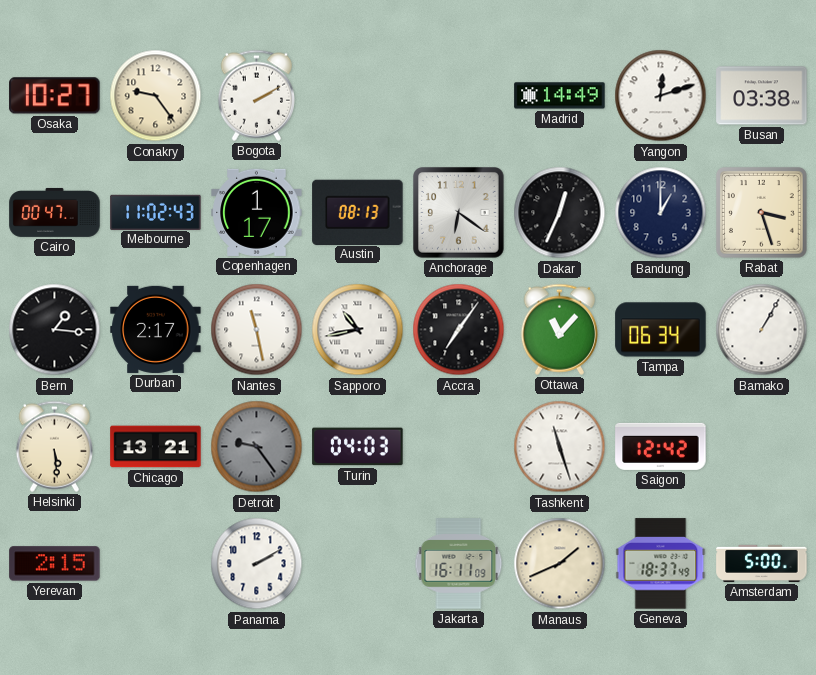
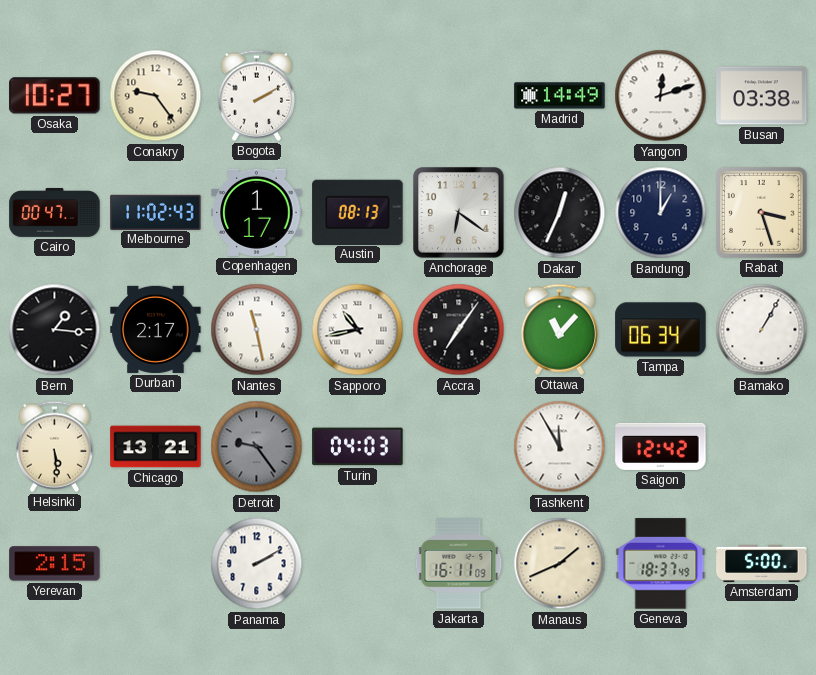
Tashkent: 11:27 -> 11:55 (560, 447)
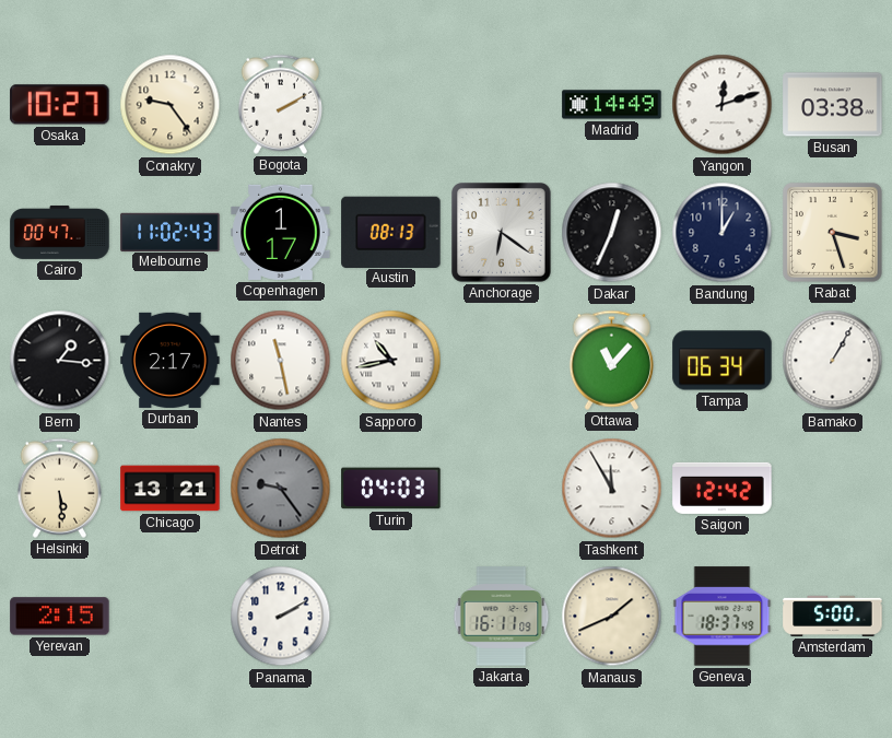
Accra: 7:06 -> none (459, 330)
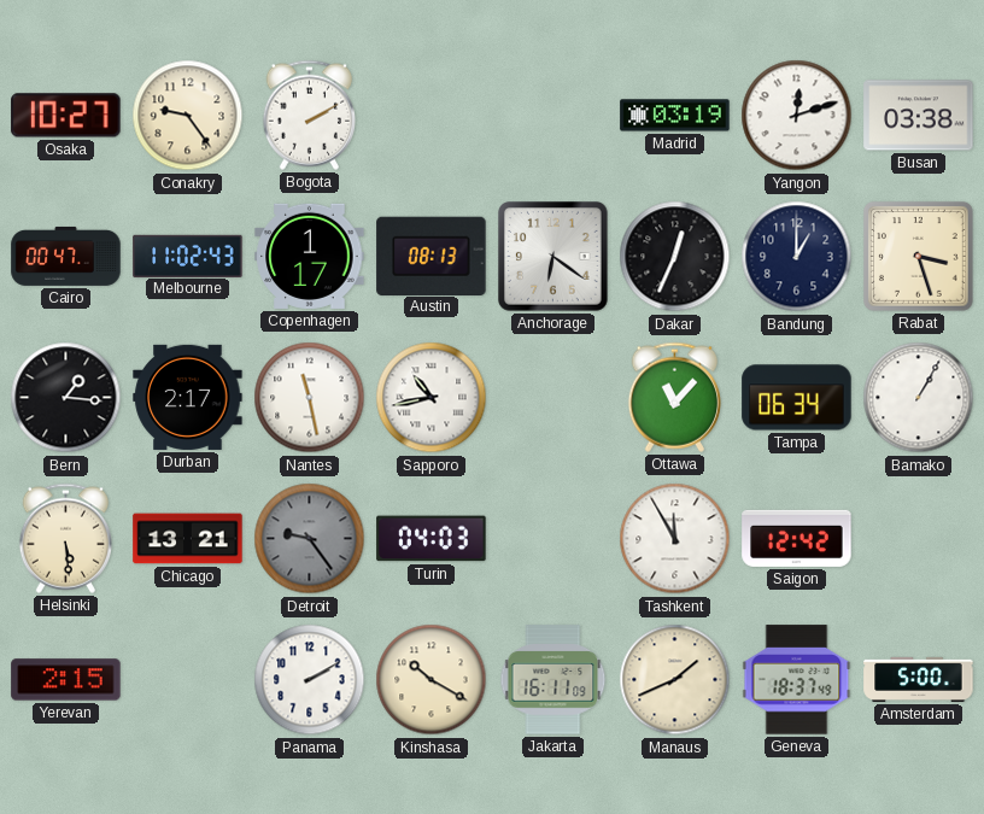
Madrid: 14:49 -> 03:19 (675, 116)
Kinshasa: none -> 10:20 (432, 680)
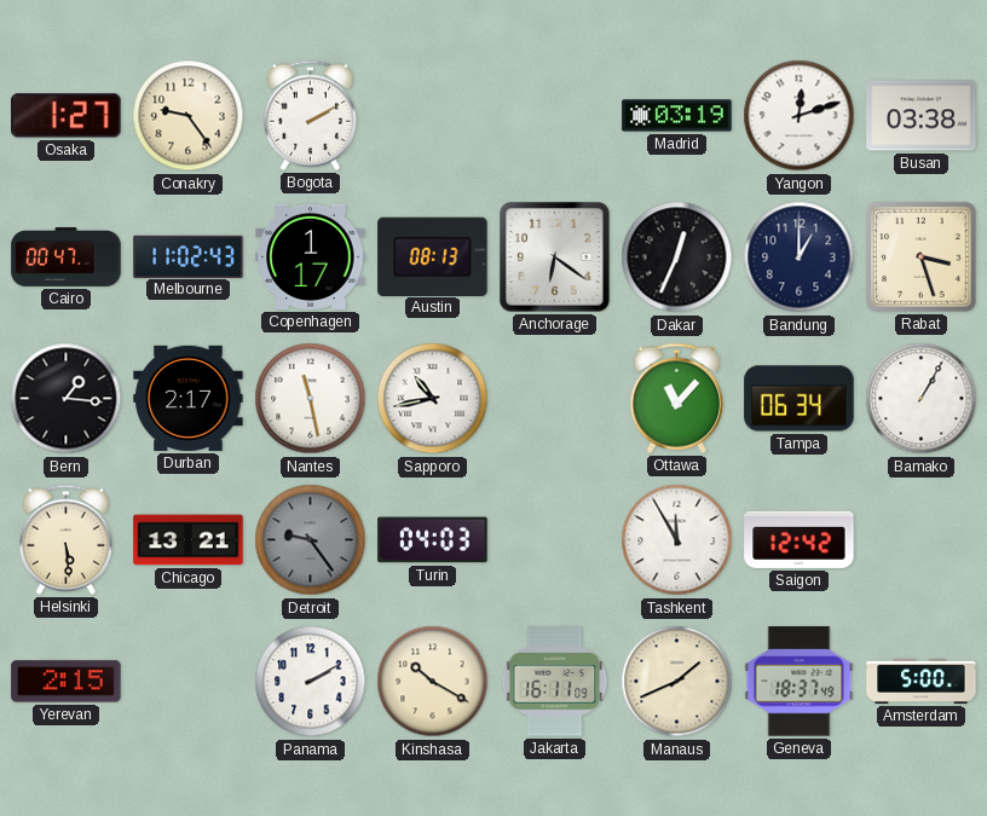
Osaka: 10:27 -> 1:27 (67, 116)
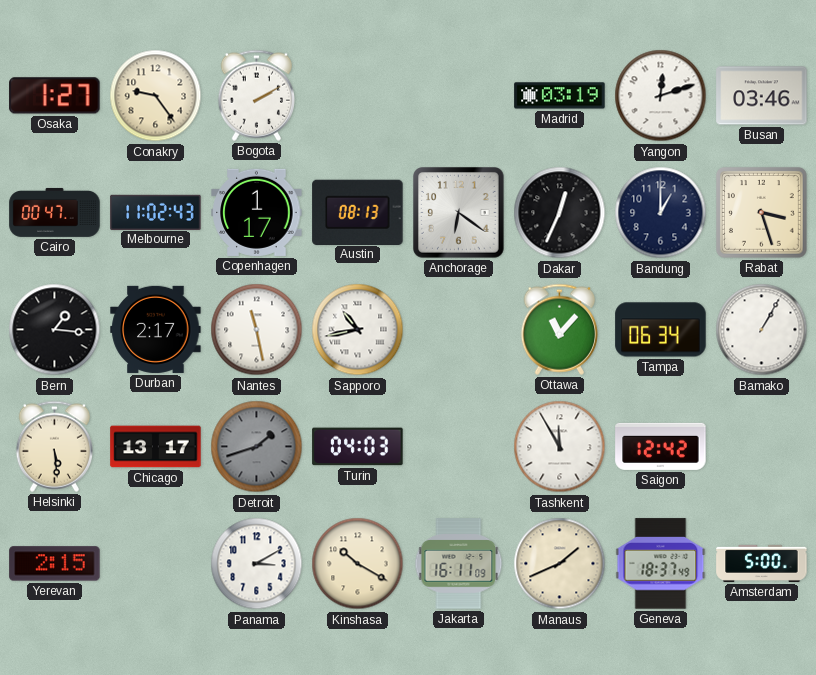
Busan: 03:38 -> 03:46 (762, 96)
Chicago: 13:21 -> 13:17 (156, 447)
Detroit: 9:24 -> 1:42 (257, 447)
Panama: 2:10 -> 3:10 (257, 564)
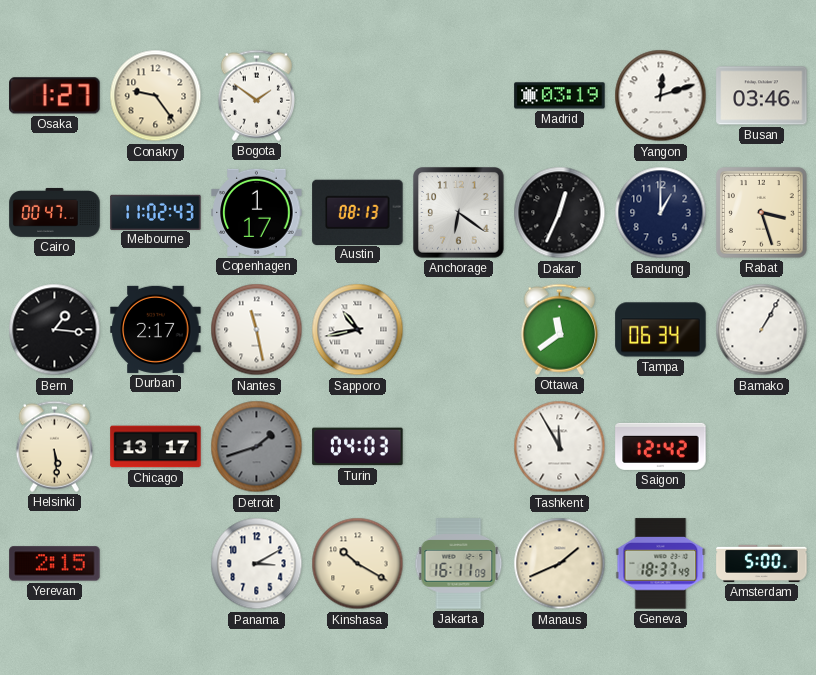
Bogota: 2:10 -> 1:51 (256, 95)
Ottawa: 11:07 -> 11:39 (559, 329)
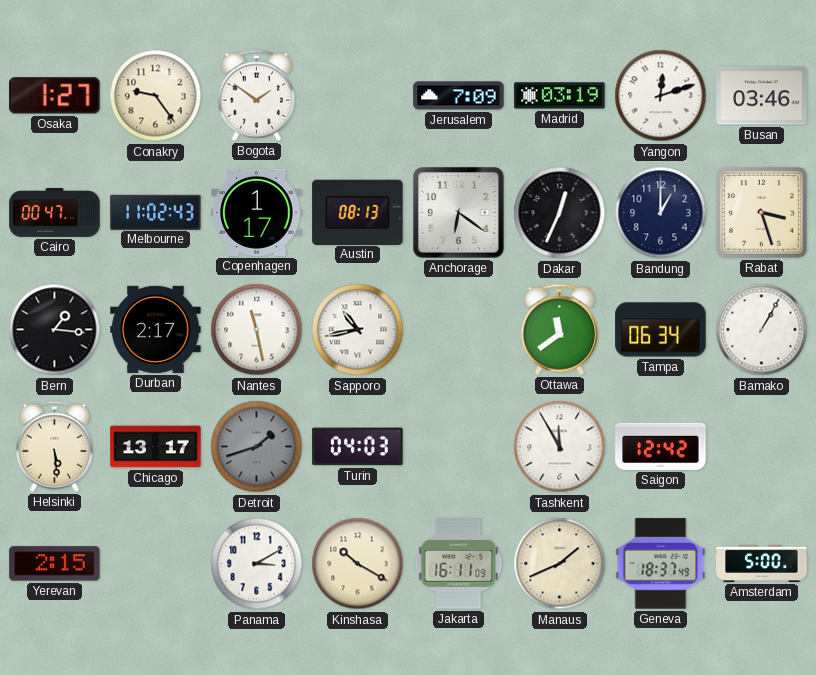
Jerusalem: none -> 7:09 (459, 96)
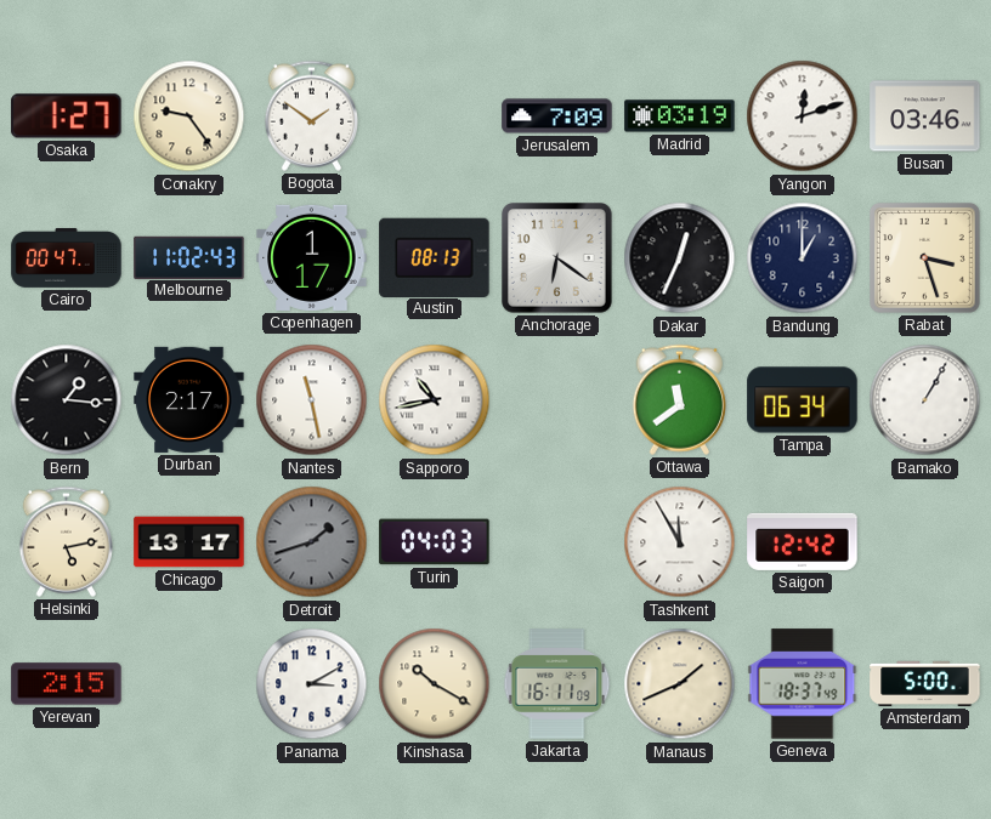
Helsinki: 5:29 -> 5:13 (66, 541)
